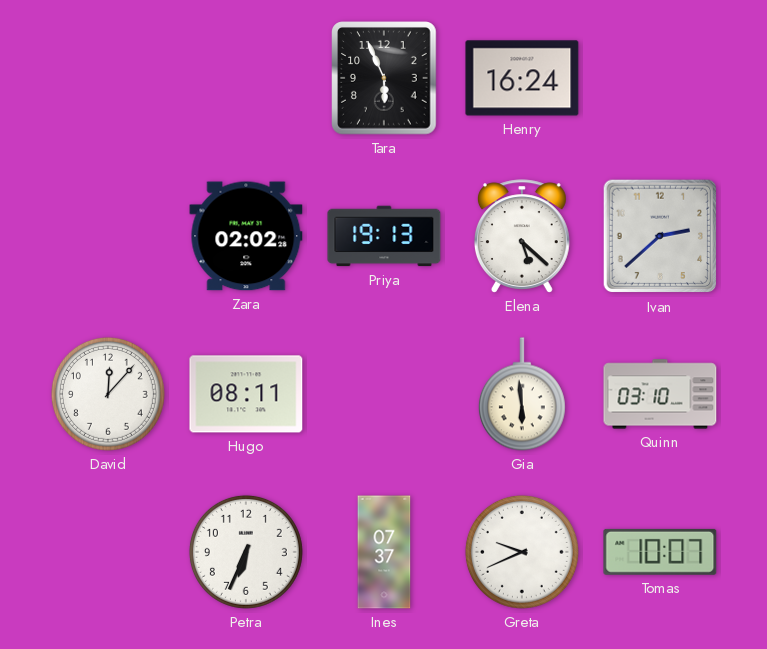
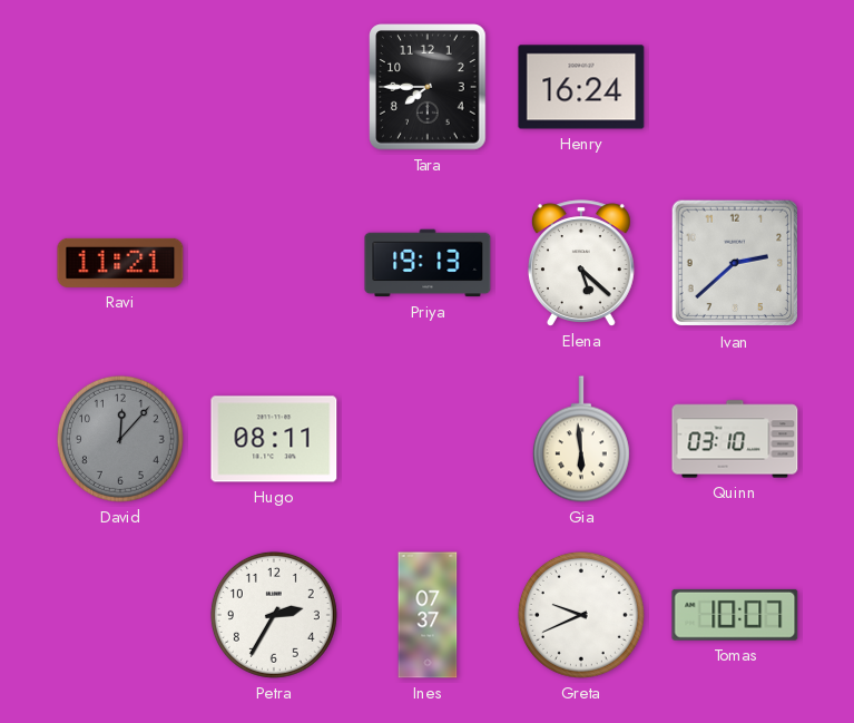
Tara: 5:56 -> 7:45 (429, 87)
Ravi: none -> 11:21 (120, 263)
Zara: 02:02 -> none (246, 236)
David dial: white -> grey (120, 439)
Petra: 6:34 -> 2:35 (274, 615)
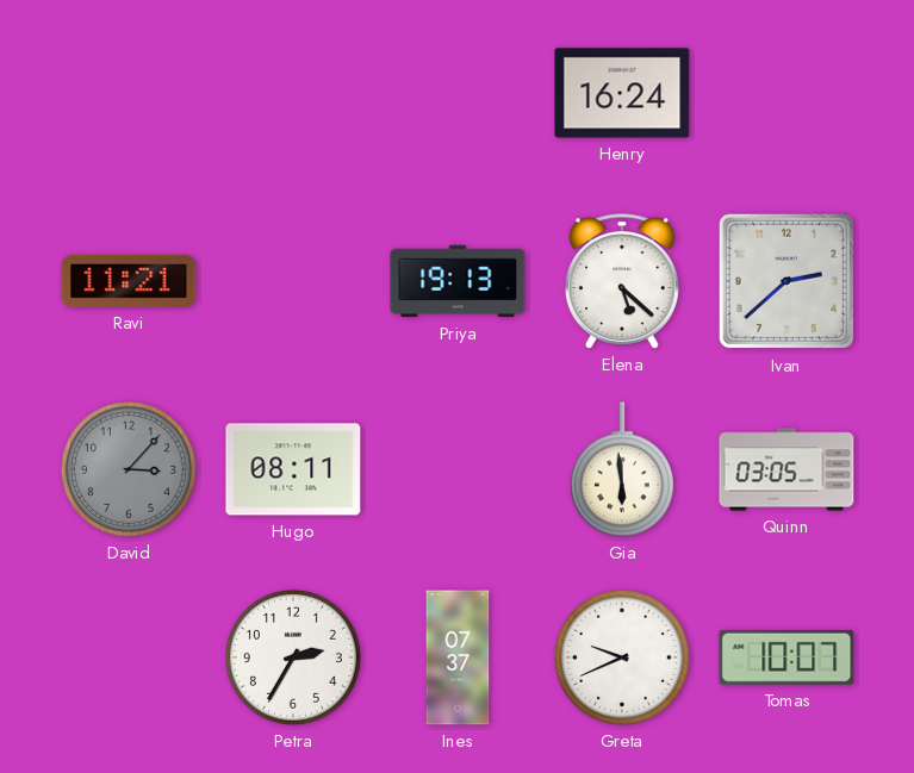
Tara: 7:45 -> none (429, 87)
David: 12:07 -> 3:07 (129, 469)
Quinn: 03:10 -> 03:05 (786, 469)
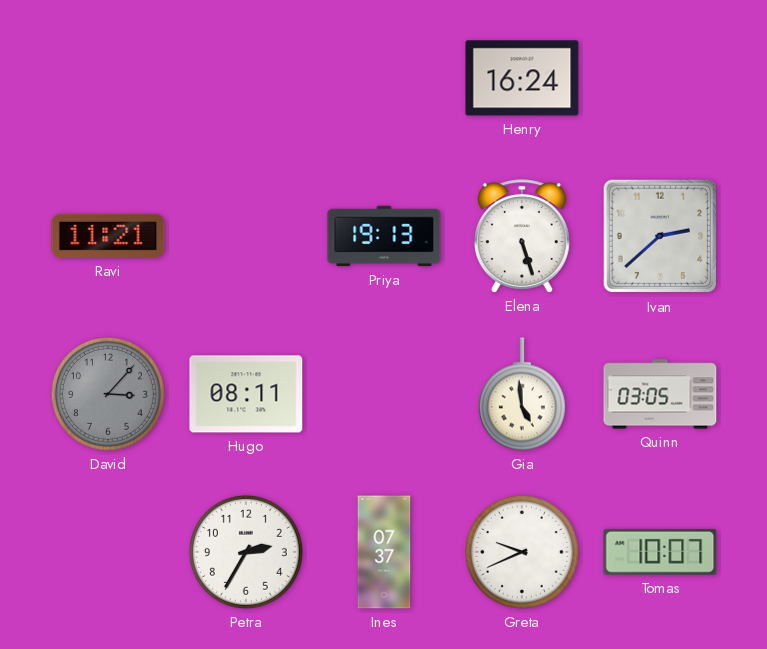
Elena: 5:22 -> 5:27 (522, 236)
Gia: 5:59 -> 4:59 (522, 394)
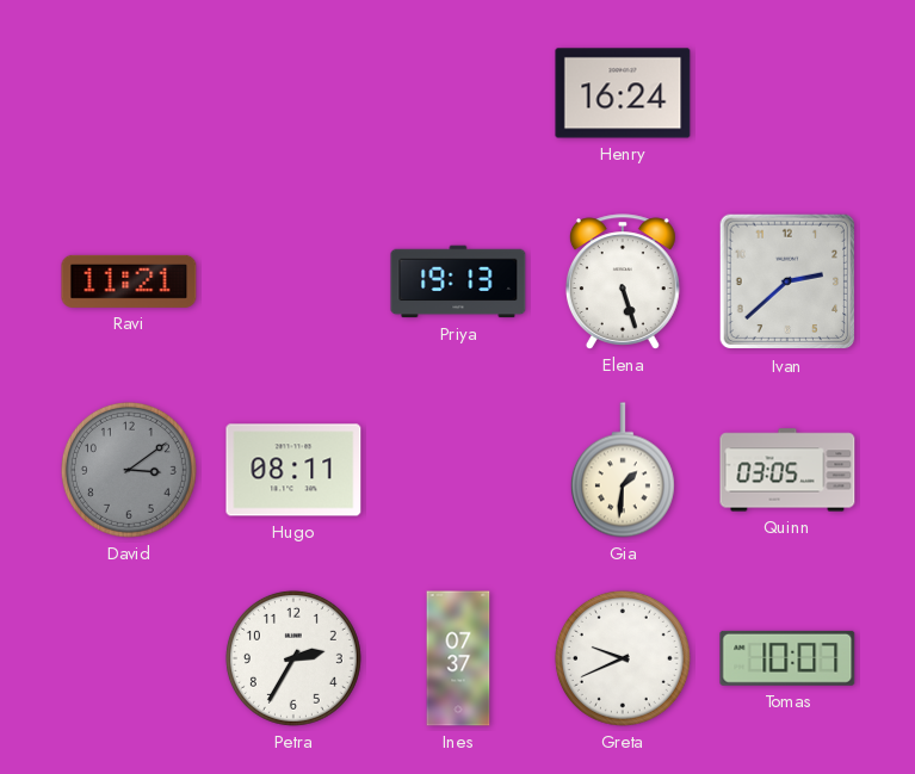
David: 3:07 -> 3:09 (129, 470)
Gia: 4:59 -> 1:31 (623, 470)
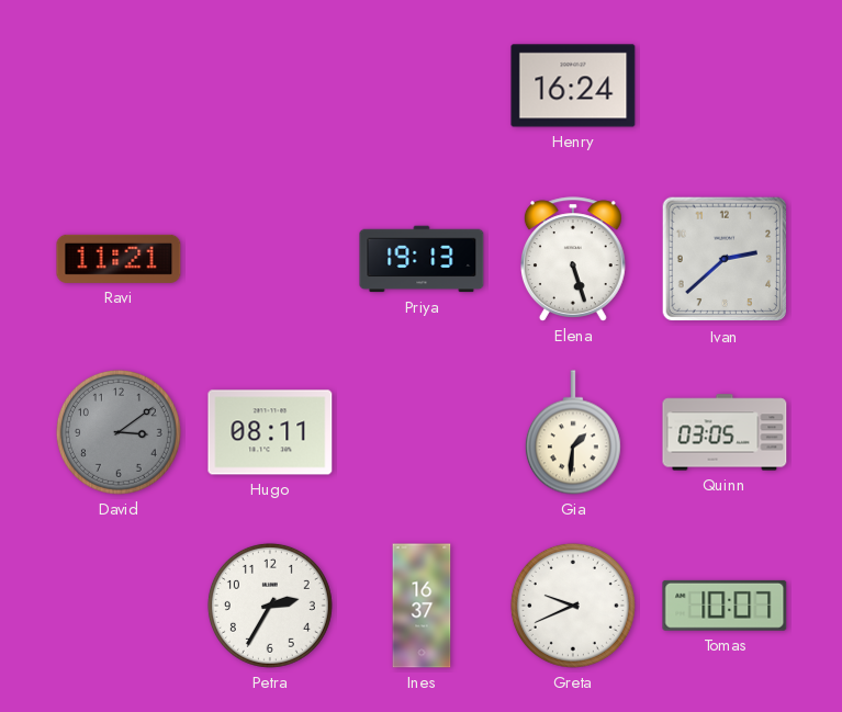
Ines: 07:37 -> 16:37 (422, 606)
